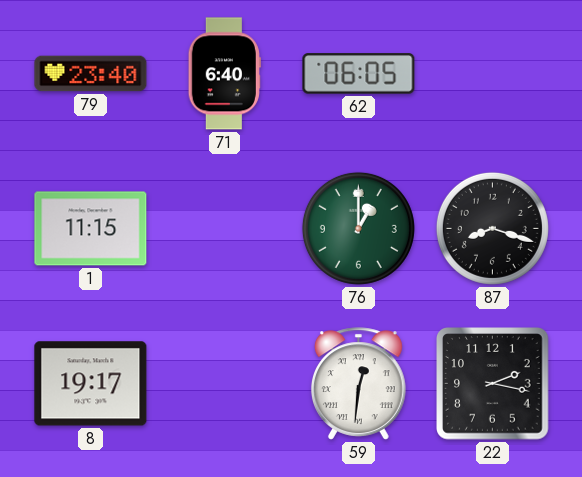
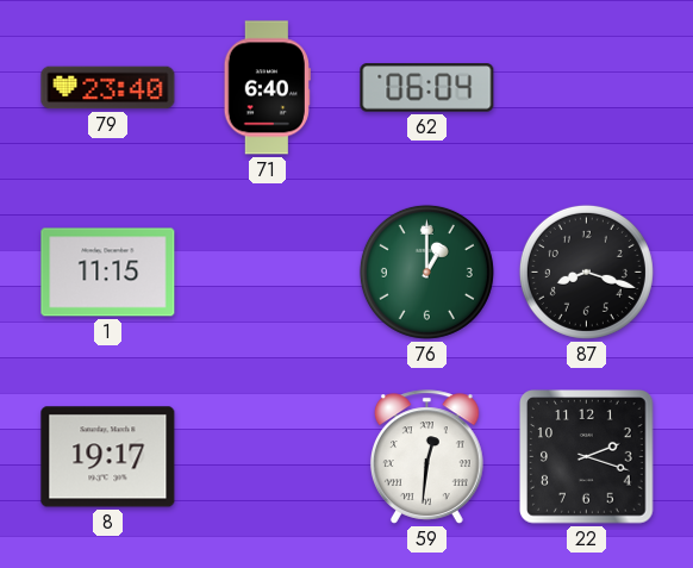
62: 06:05 -> 06:04 (427, 88)
22: 2:17 -> 2:18 (587, 457)
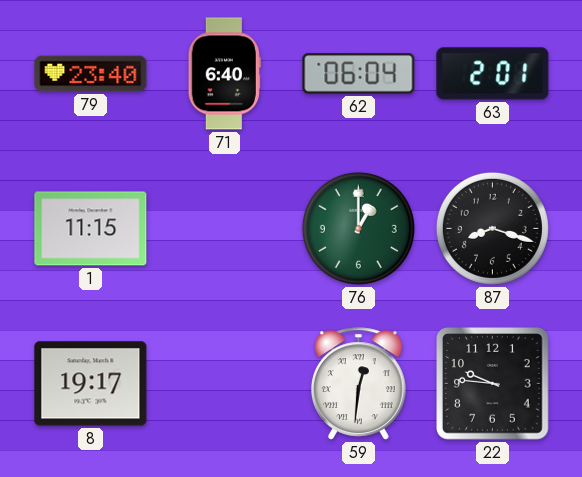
63: none -> 2:01 (493, 74)
22: 2:18 -> 9:46 (493, 384)
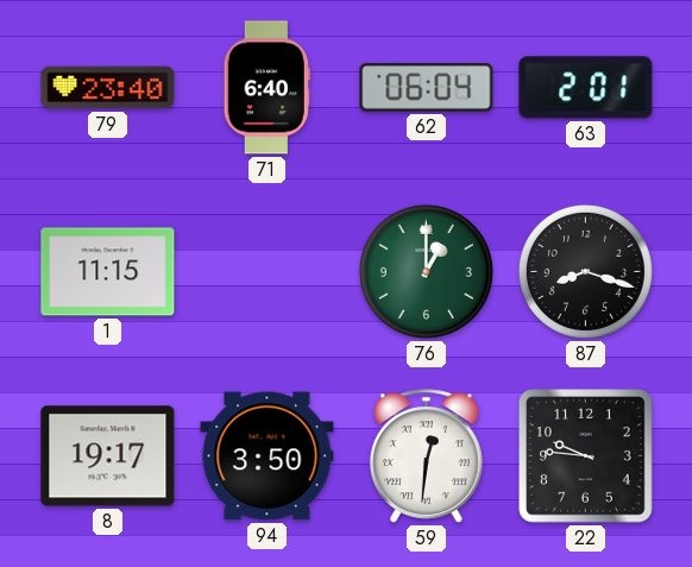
94: none -> 3:50 (268, 456)
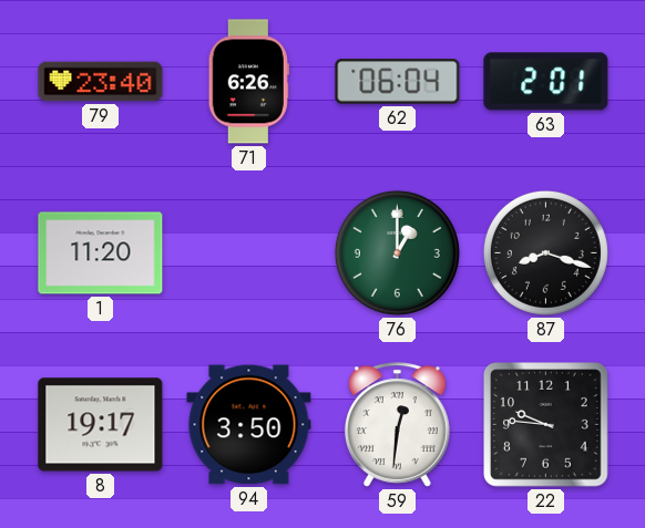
71: 6:40 -> 6:26 (248, 82)
1: 11:15 -> 11:20 (101, 253)
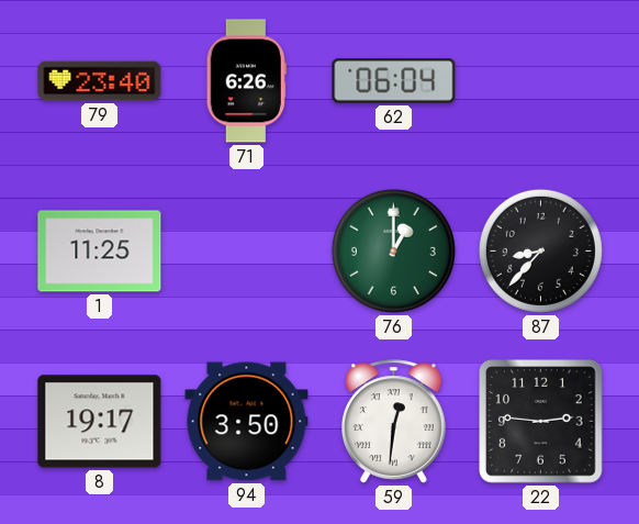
63: 2:01 -> none (546, 82)
1: 11:20 -> 11:25 (100, 252)
87: 8:18 -> 8:37 (540, 250)
22: 9:46 -> 2:46 (541, 422)
